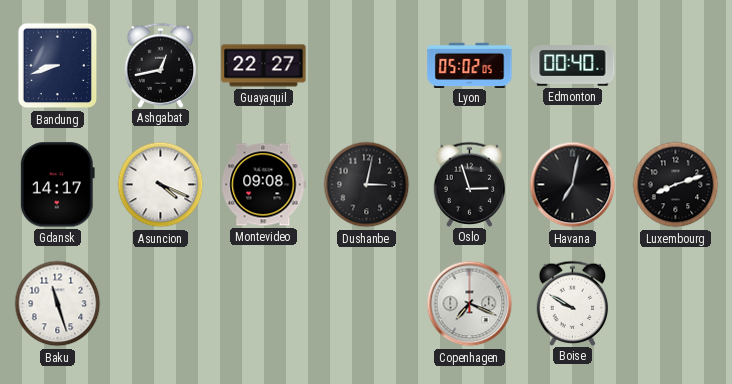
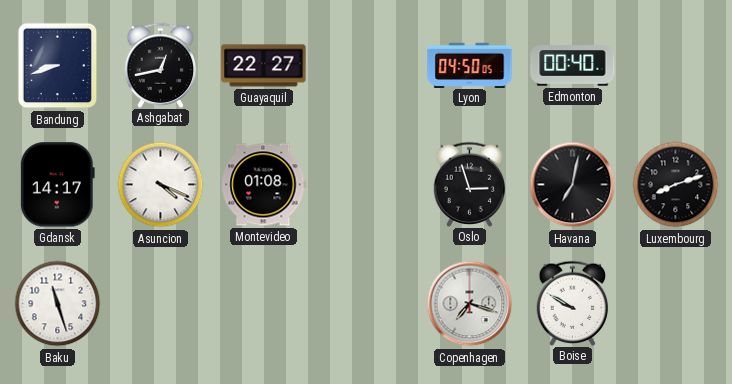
Lyon: 05:02 -> 04:50 (470, 65)
Montevideo: 09:08 -> 01:08 (264, 185)
Dushanbe: 3:02 -> none (367, 185)
Copenhagen: 7:19 -> 7:18 (470, 304)
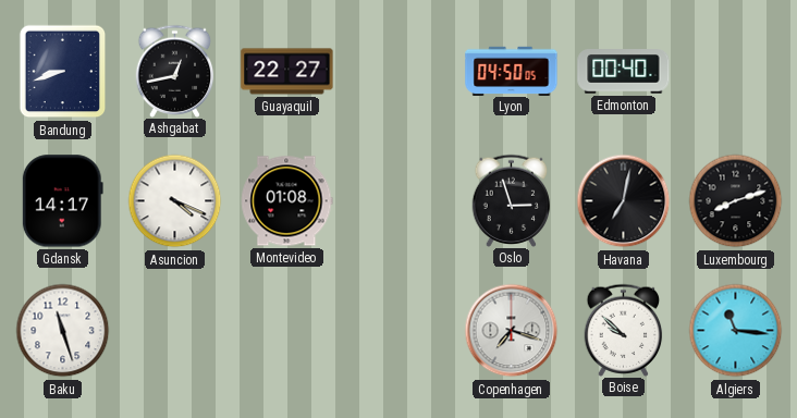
Boise: 9:50 -> 9:52 (624, 330)
Algiers: none -> 11:16 (736, 331)
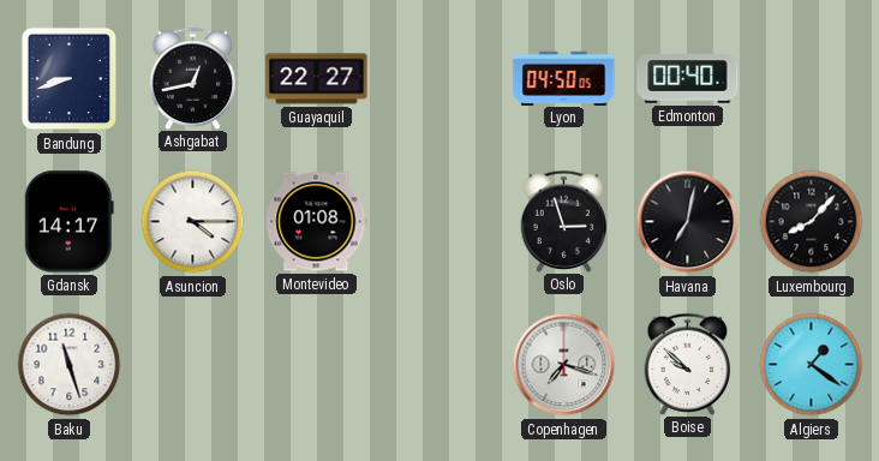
Asuncion: 4:19 -> 4:15 (193, 222)
Luxembourg: 8:12 -> 8:07 (812, 222)
Algiers: 11:16 -> 1:21 (812, 365)
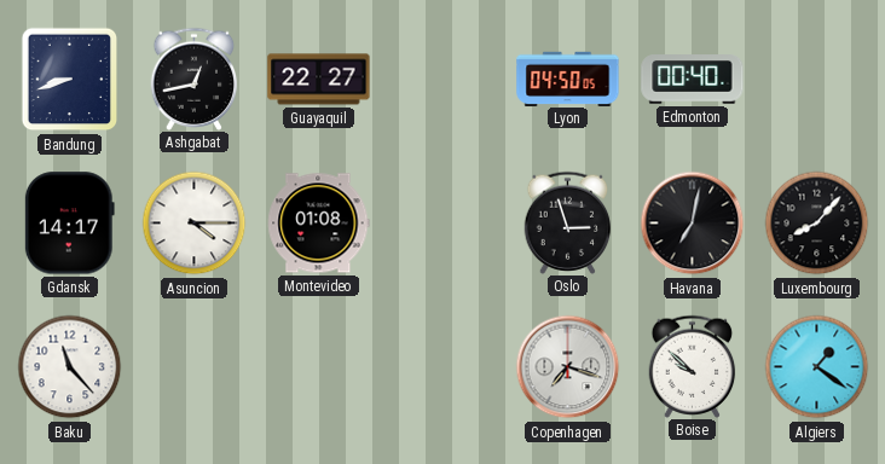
Baku: 11:27 -> 11:23 (70, 367)
